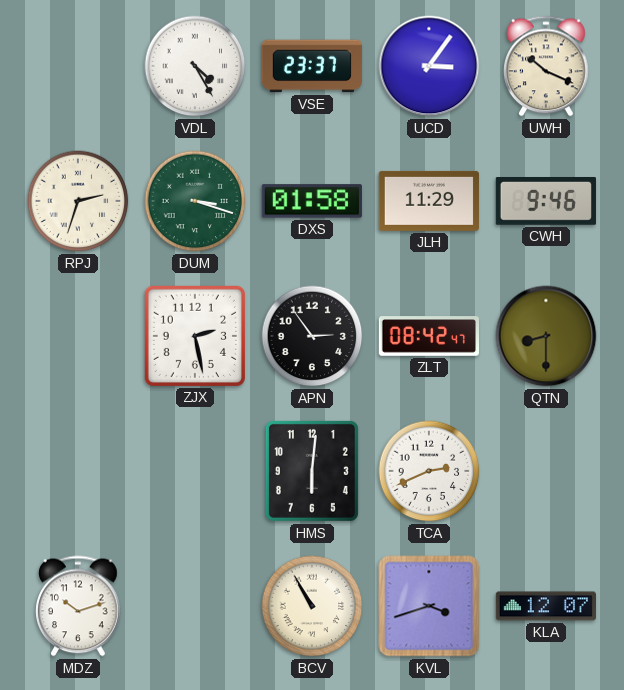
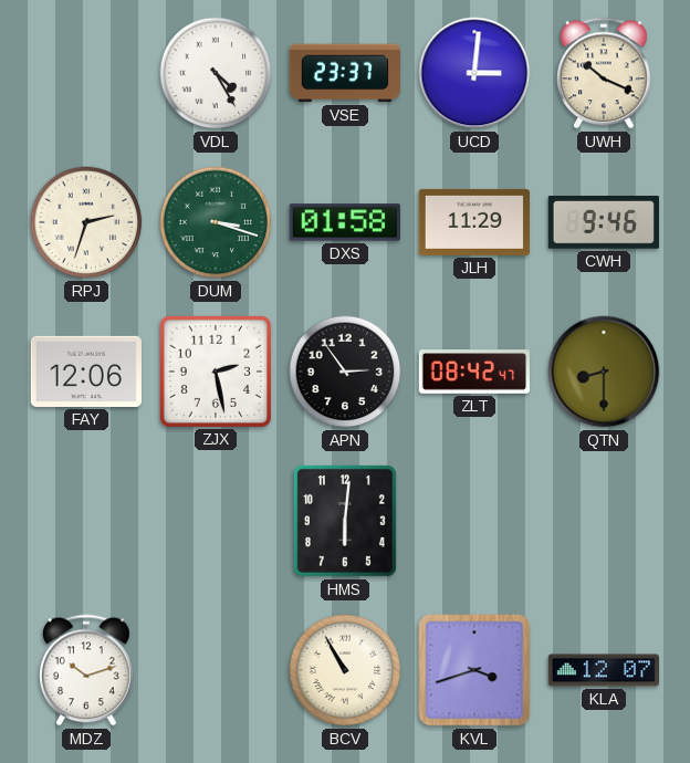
UCD: 3:06 -> 3:01 (474, 73)
FAY: none -> 12:06 (86, 372)
TCA: 2:41 -> none (429, 471)
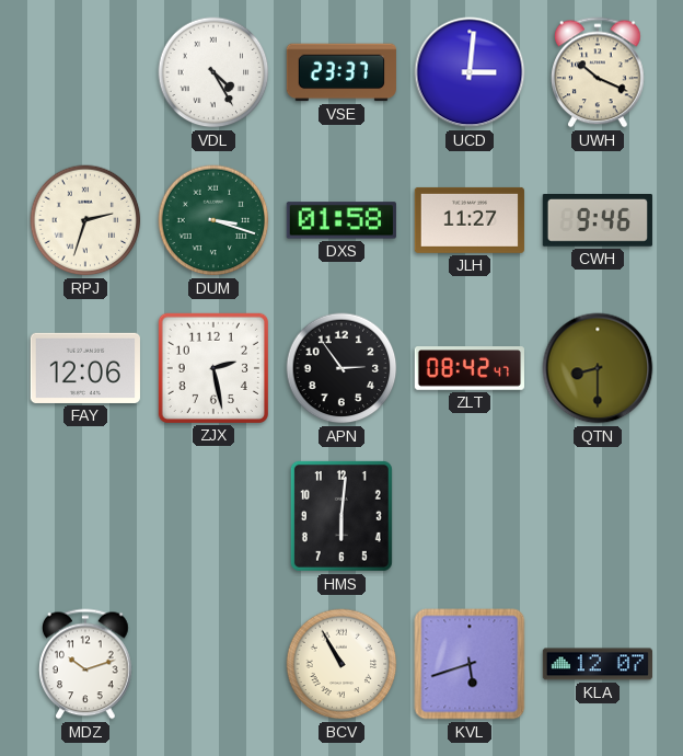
JLH: 11:29 -> 11:27 (470, 220)
KVL: 3:42 -> 5:42 (470, 664)
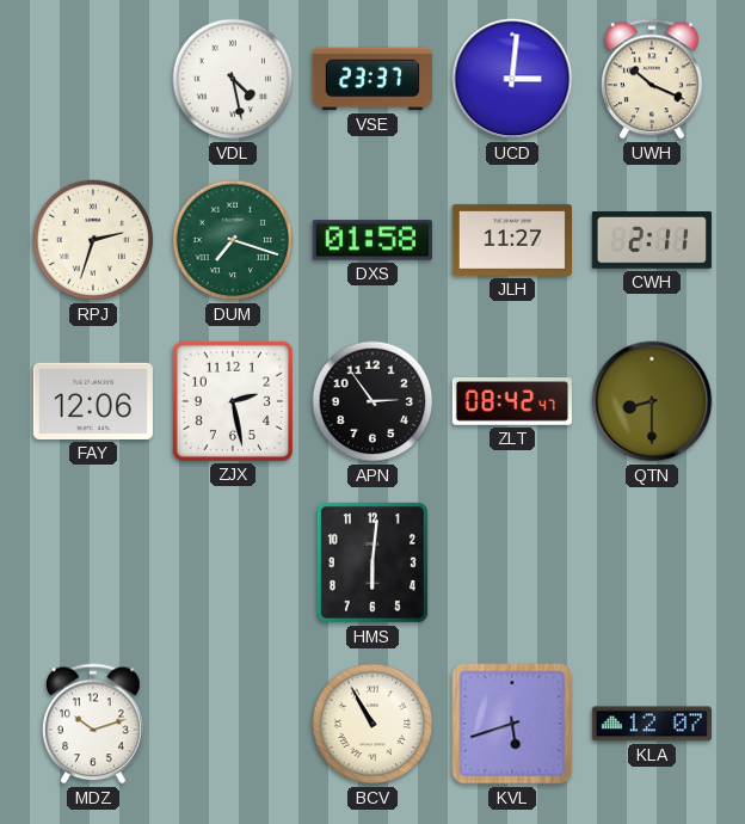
VDL: 4:25 -> 4:28 (233, 79)
DUM: 3:18 -> 7:18 (233, 240)
CWH: 9:46 -> 2:11 (652, 241)
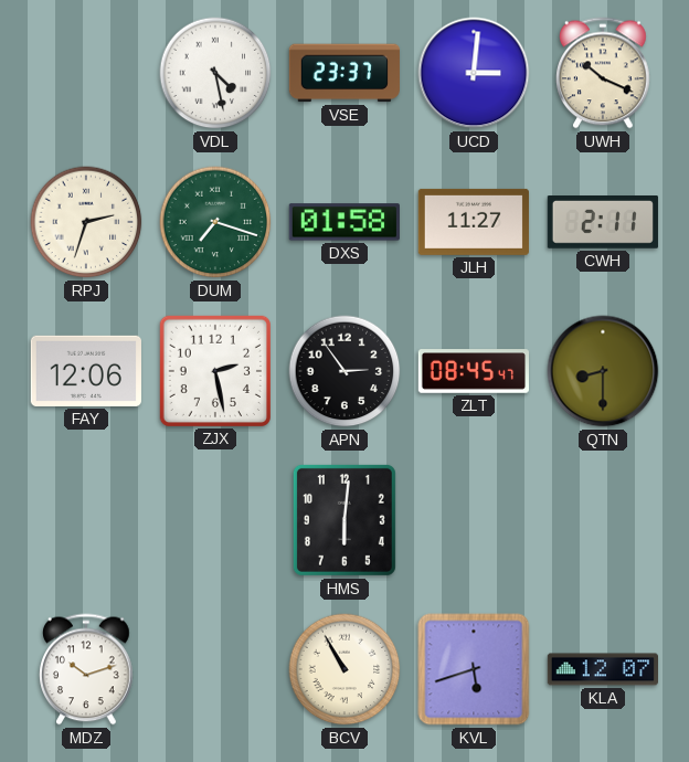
ZLT: 08:42 -> 08:45 (473, 371)
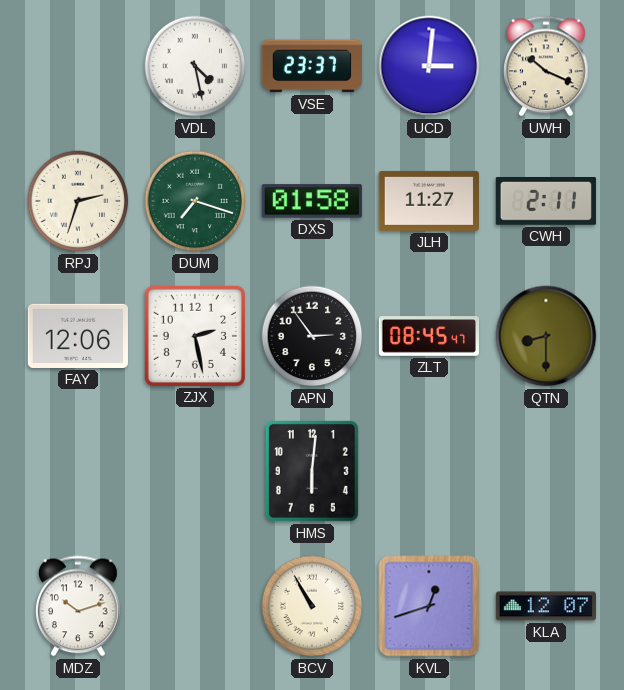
KVL: 5:42 -> 12:42 (429, 606)
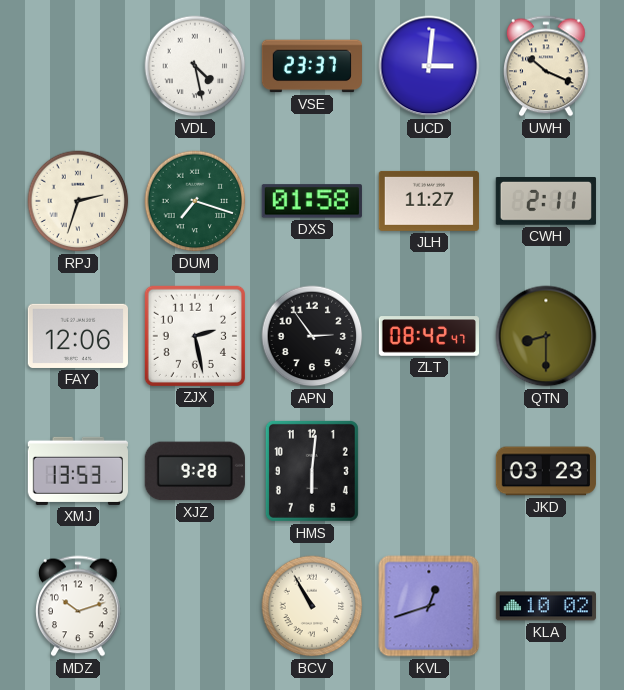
ZLT: 08:45 -> 08:42 (428, 336)
XMJ: none -> 13:53 (78, 471)
XJZ: none -> 9:28 (195, 471)
JKD: none -> 03:23 (546, 471)
KLA: 12:07 -> 10:02 (545, 606)
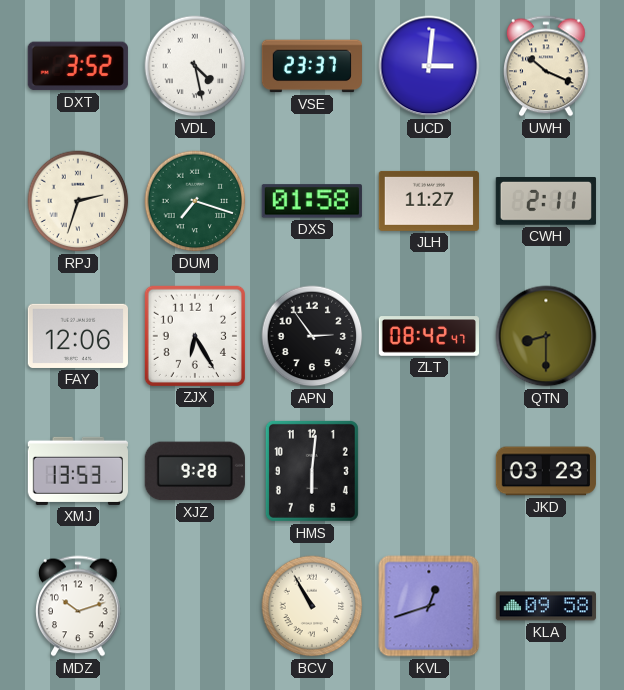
DXT: none -> 3:52 (78, 66)
ZJX: 2:28 -> 6:25 (195, 336)
KLA: 10:02 -> 09:58 (545, 606)
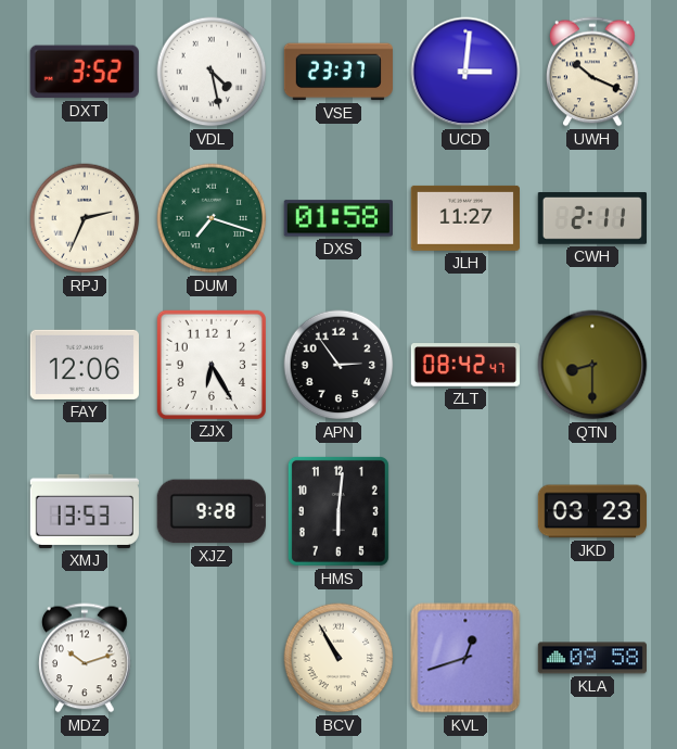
RPJ: 2:33 -> 2:34 (85, 218)
